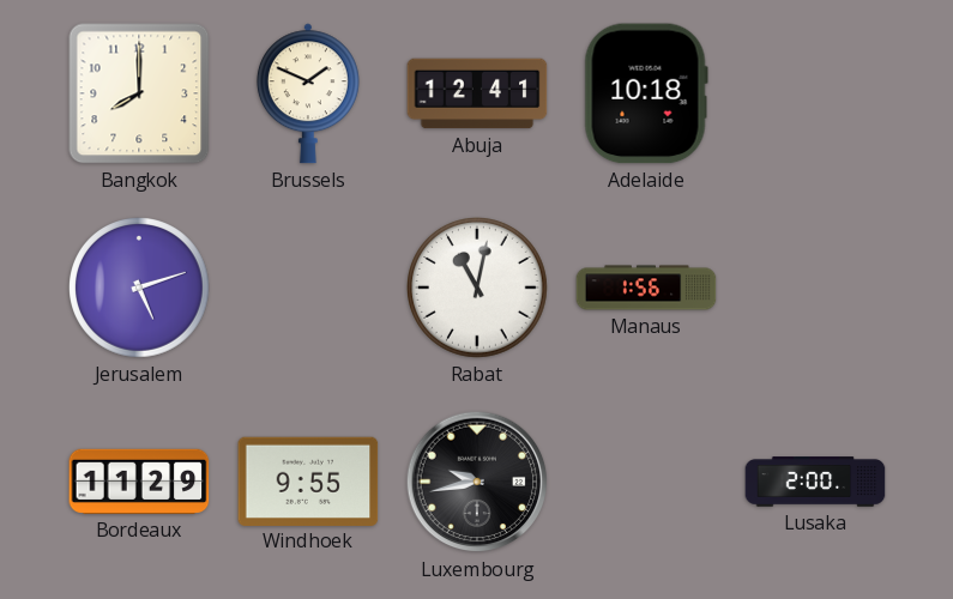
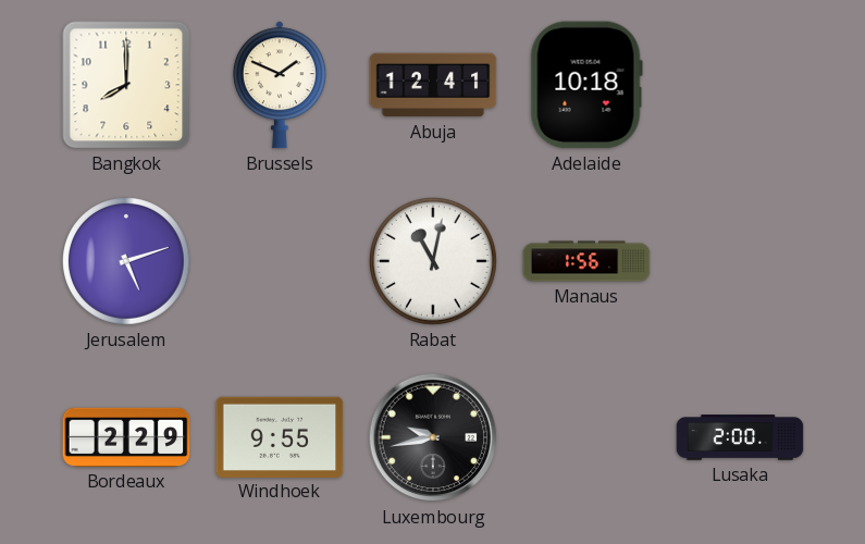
Bordeaux: 11:29 -> 2:29 (126, 437)
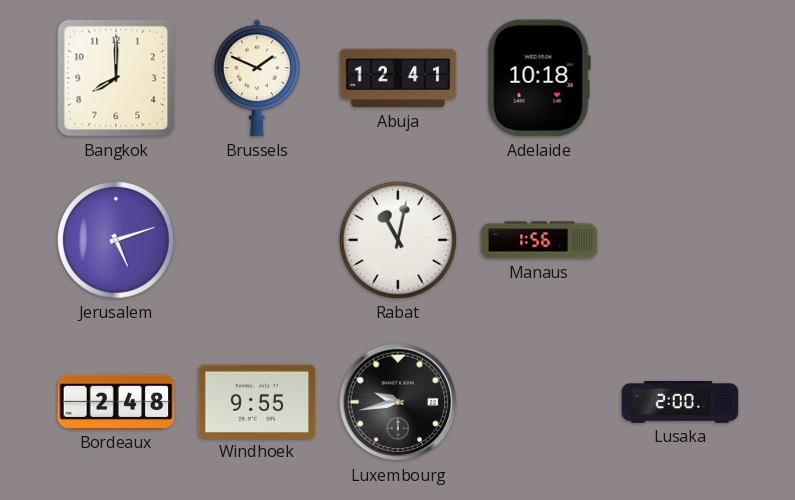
Bordeaux: 2:29 -> 2:48 (116, 402)
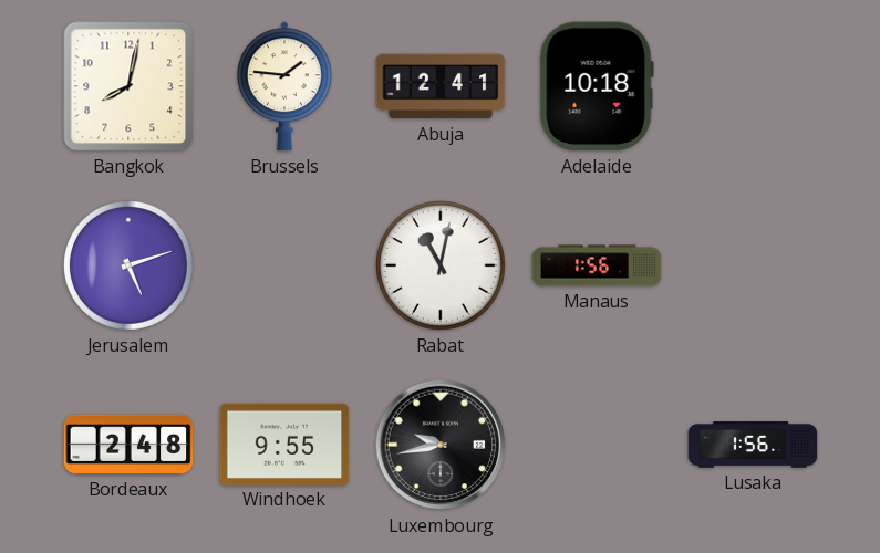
Bangkok: 8:00 -> 8:02 (128, 86)
Brussels: 1:49 -> 1:46 (284, 86)
Lusaka: 2:00 -> 1:56 (753, 445)
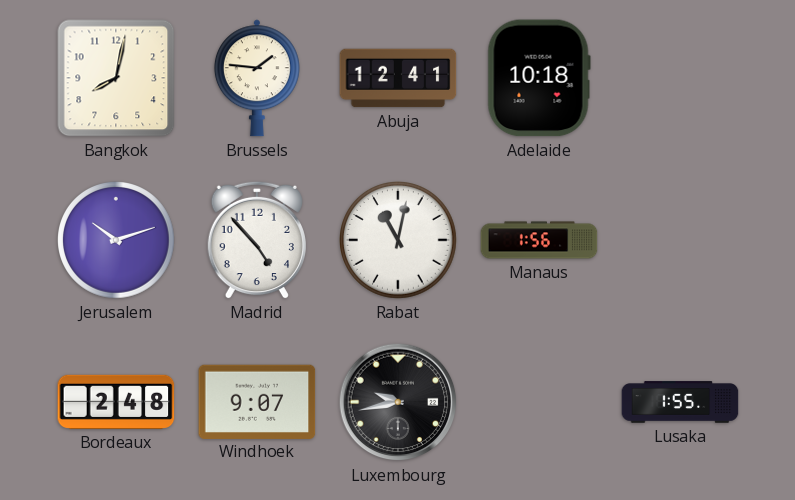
Jerusalem: 5:12 -> 10:12 (117, 241)
Madrid: none -> 4:53 (257, 240)
Windhoek: 9:55 -> 9:07 (257, 401)
Lusaka: 1:56 -> 1:55 (680, 402)
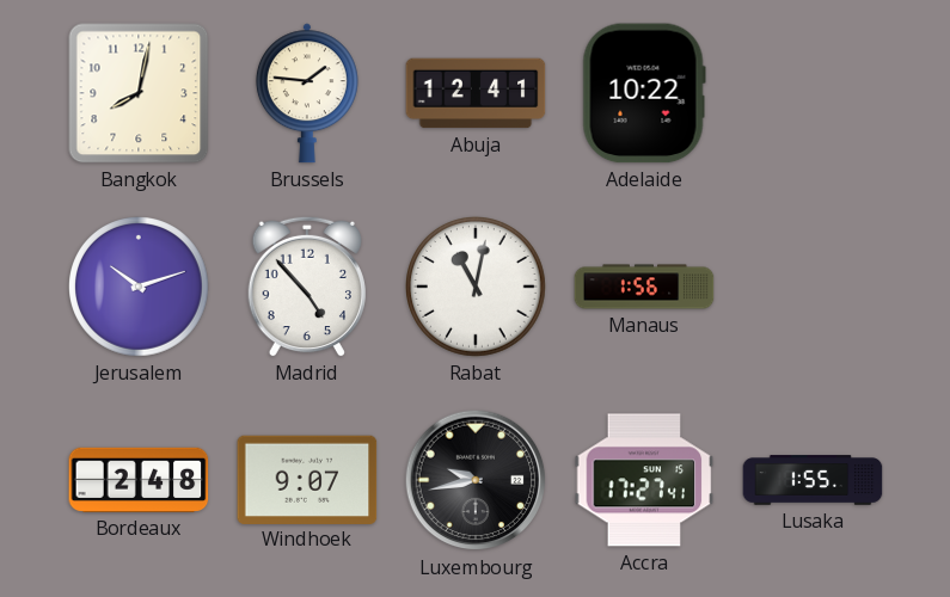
Adelaide: 10:18 -> 10:22 (644, 93)
Accra: none -> 17:27 (644, 480)
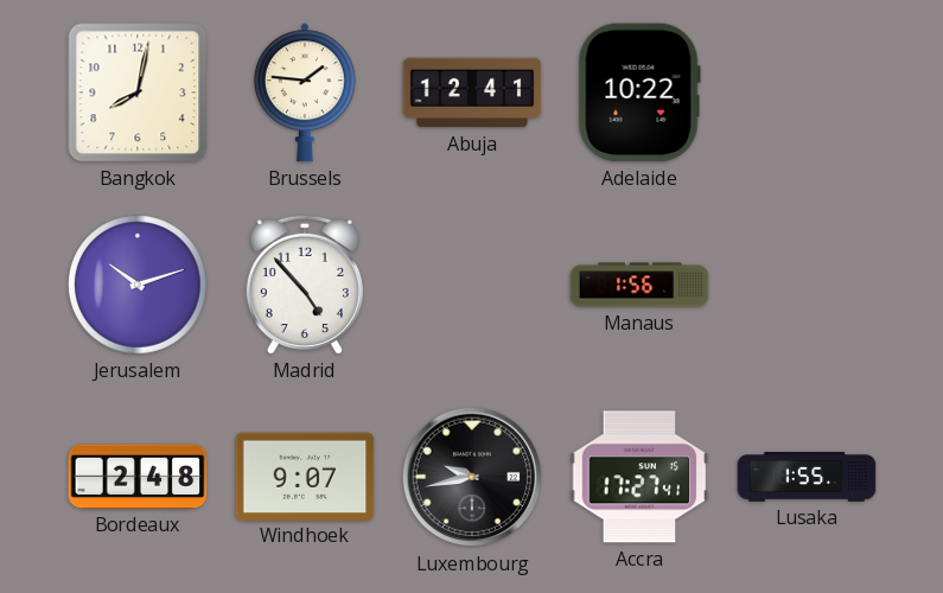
Rabat: 11:02 -> none (477, 288)
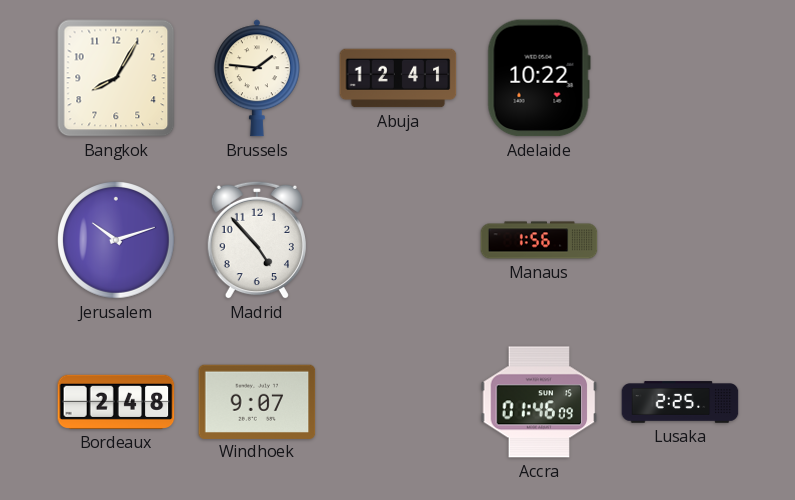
Bangkok: 8:02 -> 8:05 (116, 78)
Luxembourg: 9:43 -> none (472, 477)
Accra: 17:27 -> 01:46 (539, 402)
Lusaka: 1:55 -> 2:25 (680, 402)
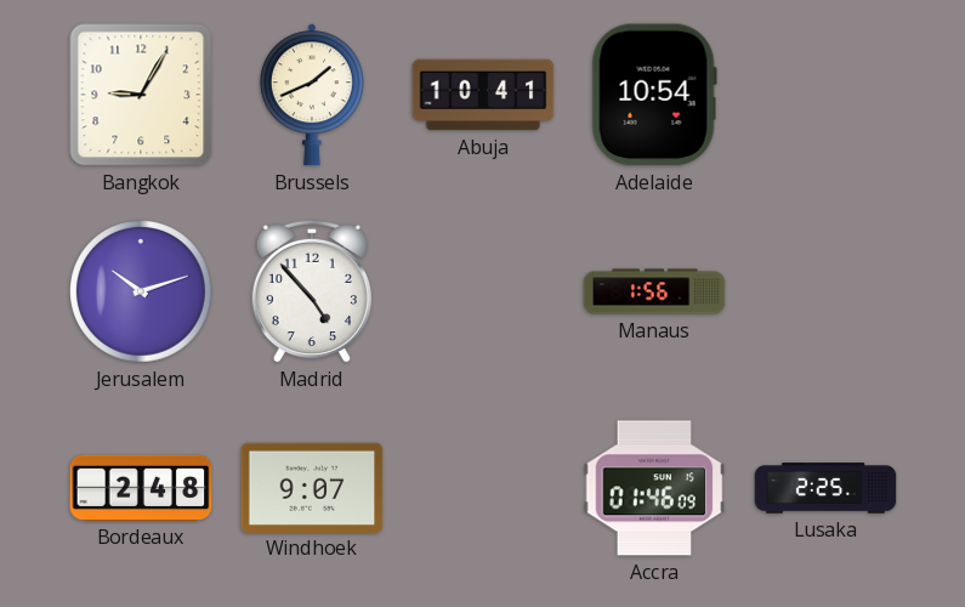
Bangkok: 8:05 -> 9:05 (141, 95)
Brussels: 1:46 -> 1:41 (312, 95)
Abuja: 12:41 -> 10:41 (483, 95)
Adelaide: 10:22 -> 10:54 (654, 95)
